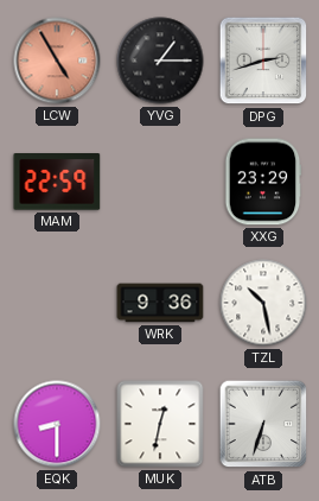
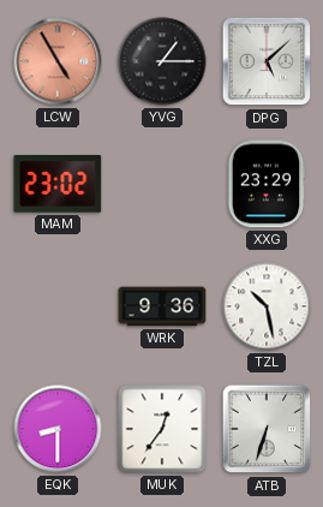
DPG: 2:42 -> 5:08 (267, 61)
MAM: 22:59 -> 23:02 (58, 184)
MUK: 12:32 -> 12:36 (162, 429)
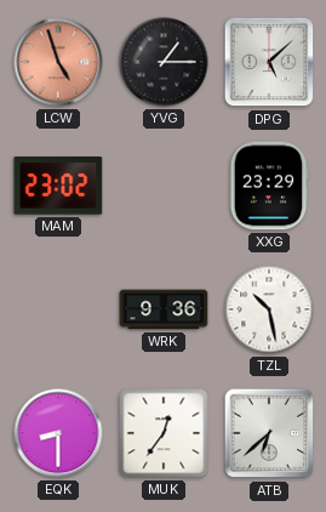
LCW: 4:55 -> 4:57 (58, 62)
ATB: 6:33 -> 6:38 (269, 433)
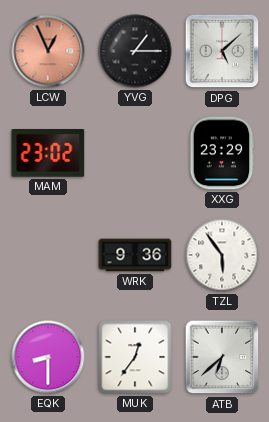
LCW: 4:57 -> 12:56 (48, 51)
TZL: 10:28 -> 5:54 (222, 255)
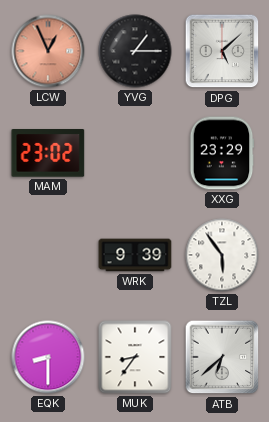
WRK: 9:36 -> 9:39 (135, 255)
MUK: 12:36 -> 8:36 (135, 357)
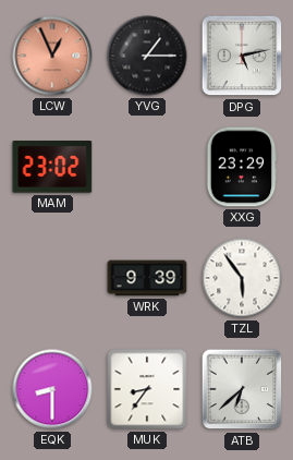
DPG: 5:08 -> 5:13 (242, 56)
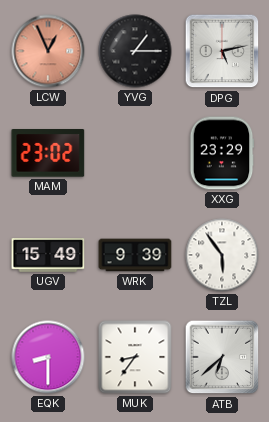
UGV: none -> 15:49 (48, 255)
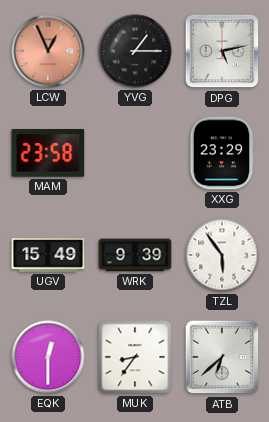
MAM: 23:02 -> 23:58 (48, 153)
EQK: 8:30 -> 12:30 (48, 357)
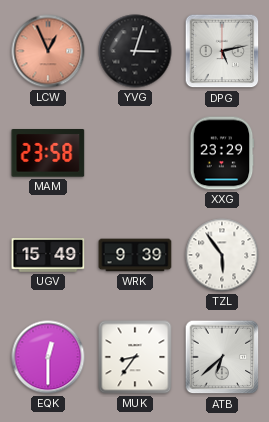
YVG: 1:15 -> 3:03 (135, 51)
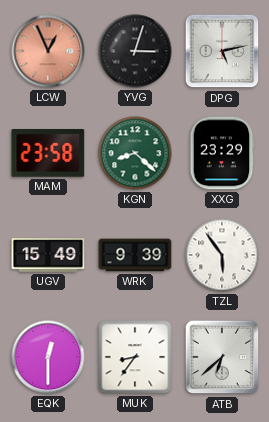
KGN: none -> 8:22 (135, 153)
